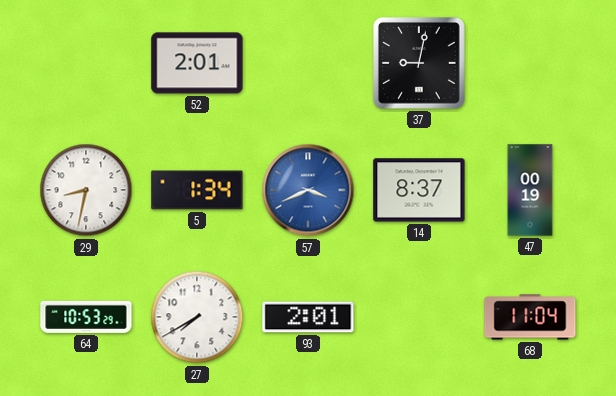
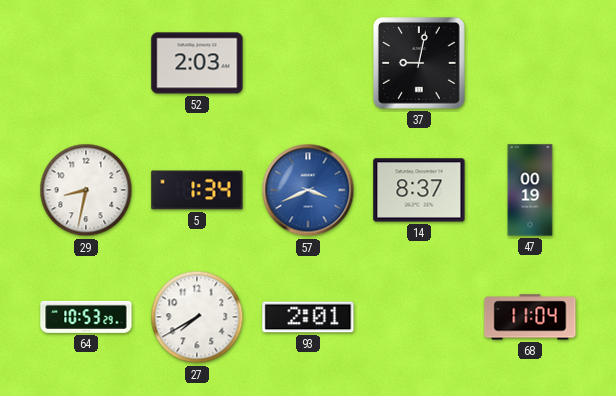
52: 2:01 -> 2:03 (197, 63)
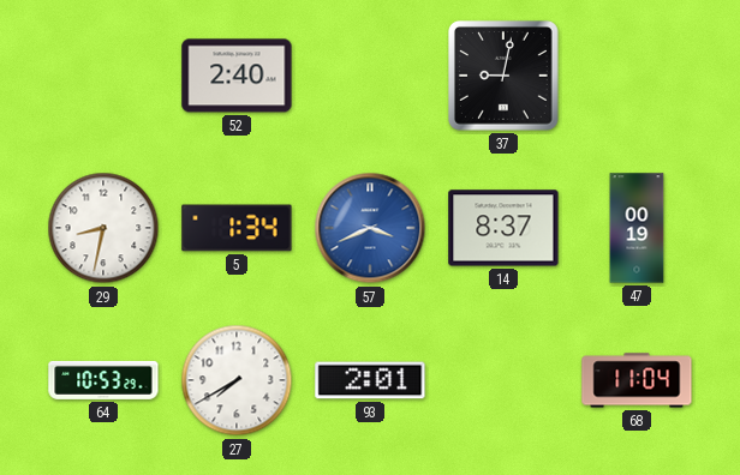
52: 2:03 -> 2:40 (237, 76)
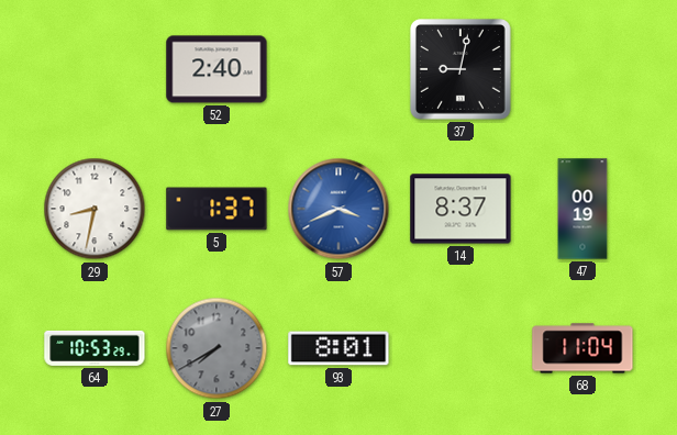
5: 1:34 -> 1:37 (217, 209)
27 dial: white -> grey (217, 348)
93: 2:01 -> 8:01 (338, 348)
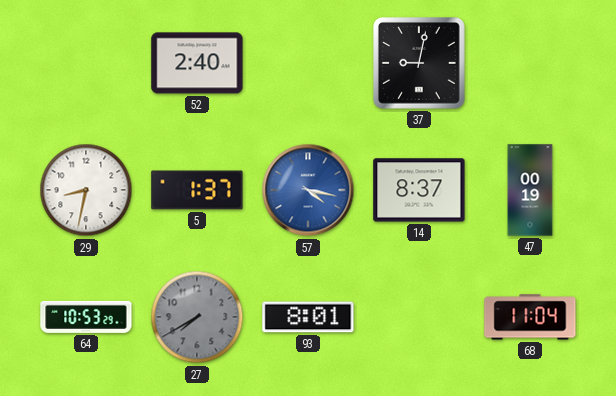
57: 3:41 -> 4:17 (308, 190)
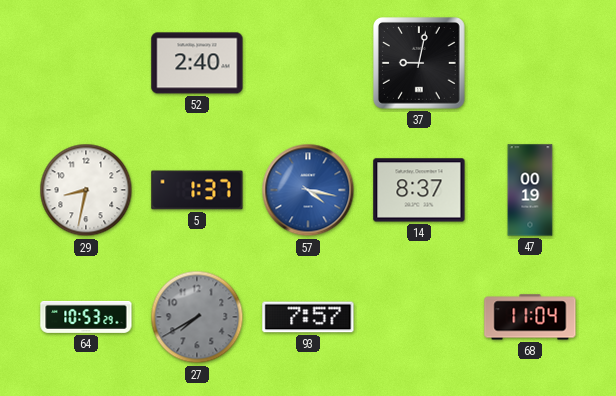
93: 8:01 -> 7:57 (308, 317)
